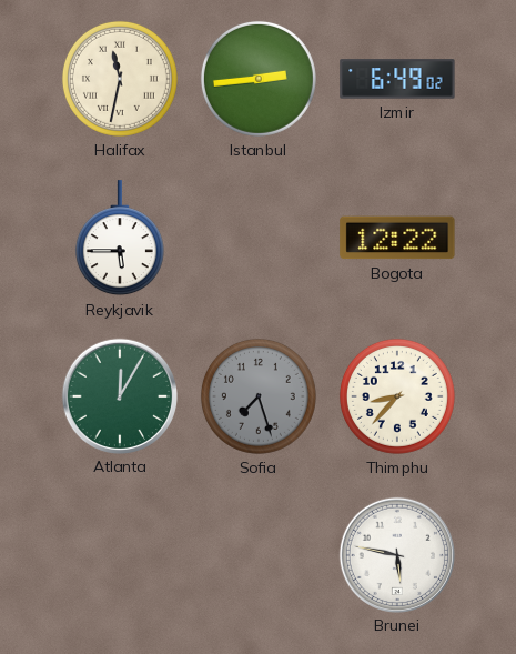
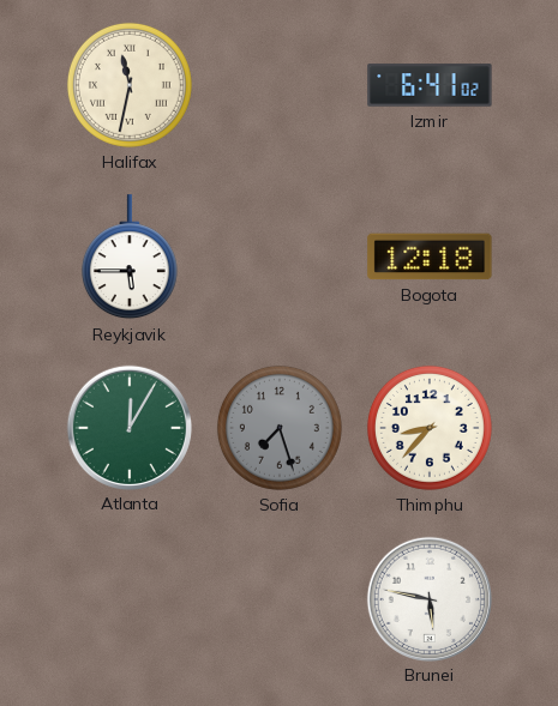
Istanbul: 2:44 -> none (259, 79)
Izmir: 6:49 -> 6:41 (430, 85)
Bogota: 12:22 -> 12:18 (430, 257)
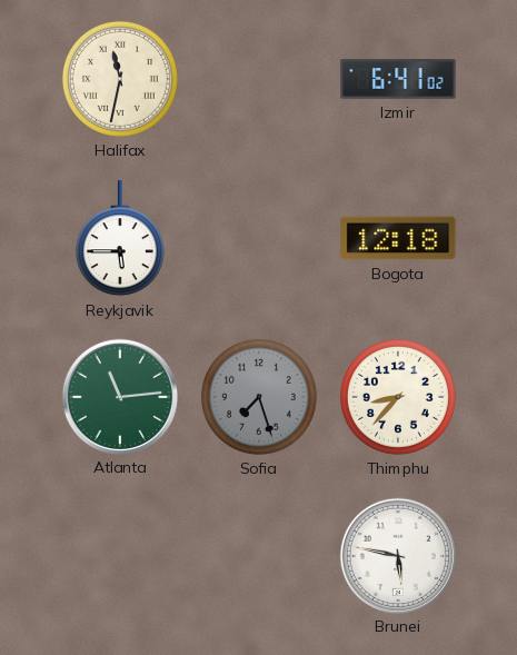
Atlanta: 12:05 -> 11:14 (119, 396)
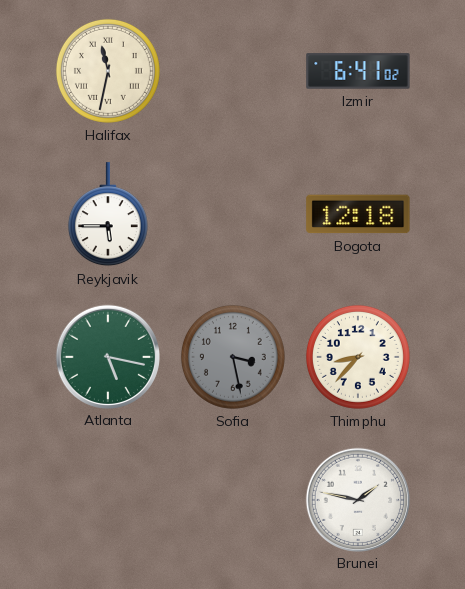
Atlanta: 11:14 -> 5:17 (107, 356)
Sofia: 7:27 -> 3:28 (233, 357)
Brunei: 5:47 -> 1:47 (357, 499)
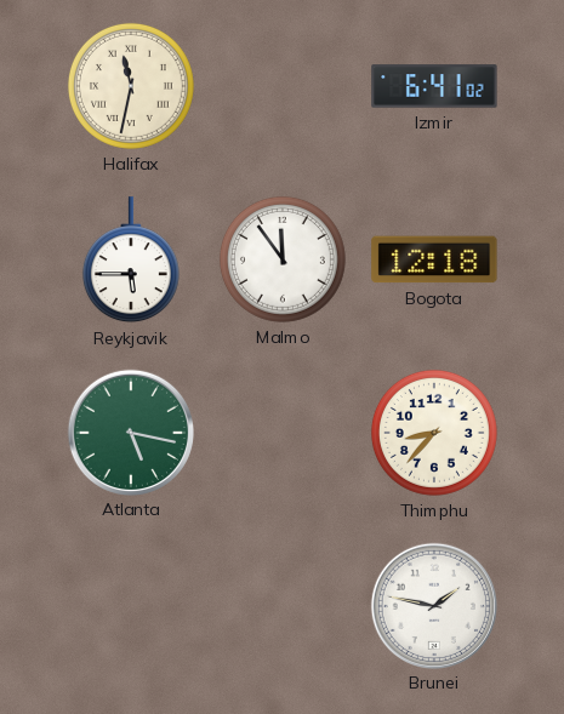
Malmo: none -> 11:54 (283, 259)
Sofia: 3:28 -> none (233, 357)
